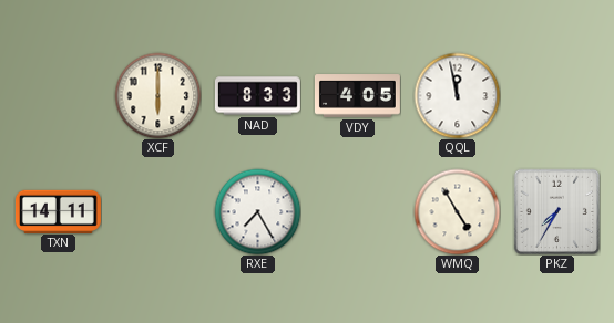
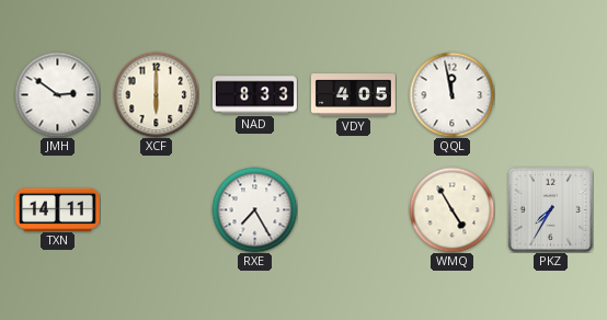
JMH: none -> 2:51 (57, 94)
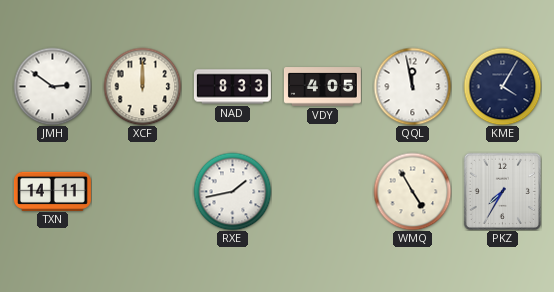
XCF: 6:00 -> 12:00 (142, 86)
KME: none -> 4:05 (502, 86)
RXE: 7:25 -> 1:43 (232, 191)
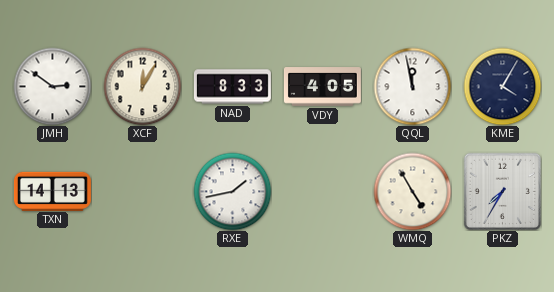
XCF: 12:00 -> 12:05 (142, 86)
TXN: 14:11 -> 14:13 (52, 191)
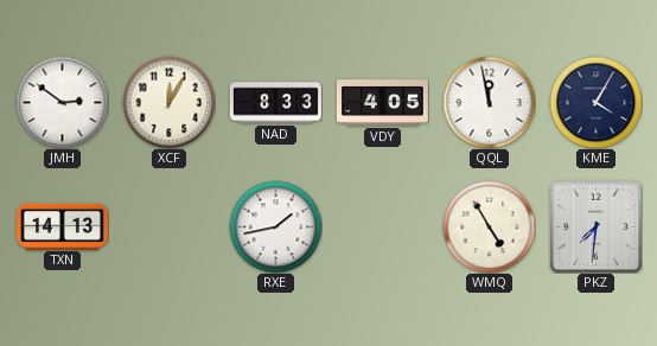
PKZ: 7:35 -> 7:31 (595, 226)
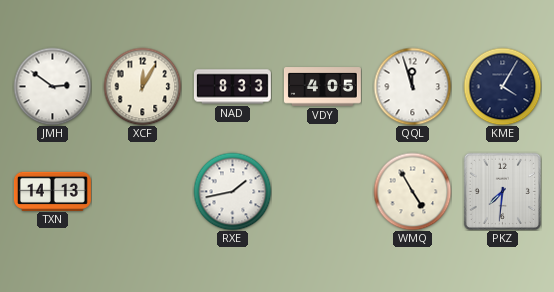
QQL: 11:58 -> 11:57 (412, 86)
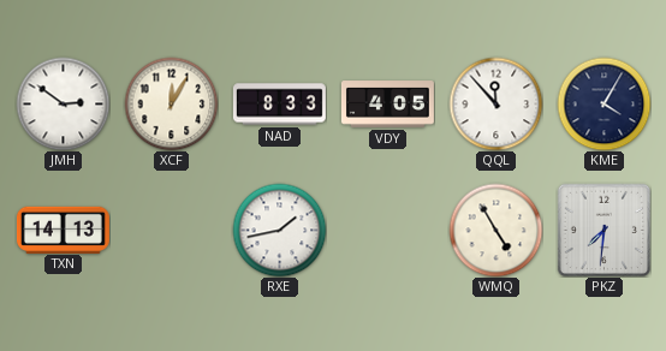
QQL: 11:57 -> 11:53 (495, 103)
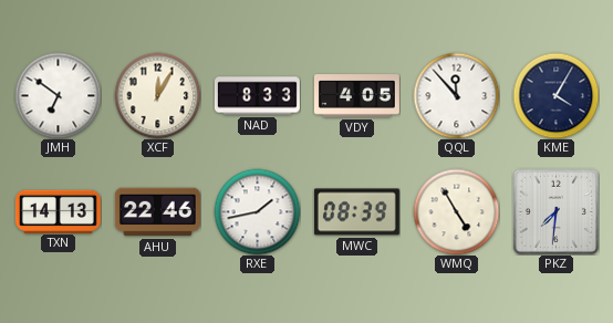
JMH: 2:51 -> 6:51 (58, 95)
AHU: none -> 22:46 (157, 212)
MWC: none -> 08:39 (356, 212)
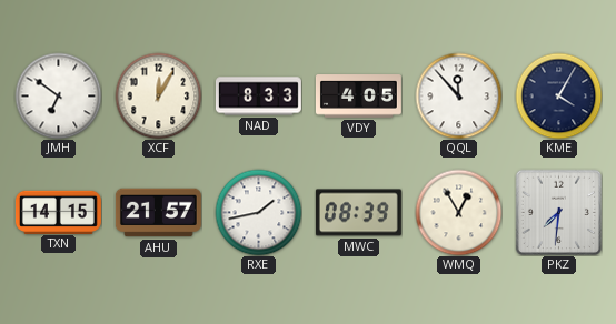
TXN: 14:13 -> 14:15 (58, 212)
AHU: 22:46 -> 21:57 (158, 213)
WMQ: 4:55 -> 12:55 (458, 212)
